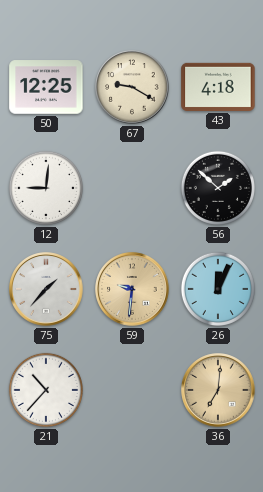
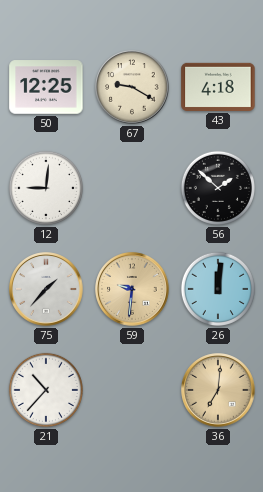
26: 12:04 -> 12:01 (218, 289)
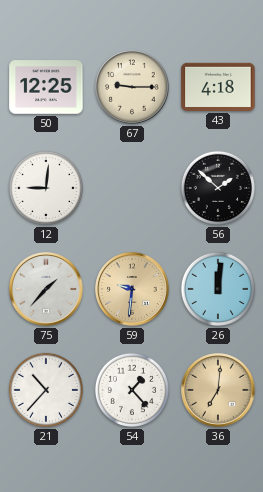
67: 9:20 -> 9:15 (132, 87)
54: none -> 1:23 (132, 390)
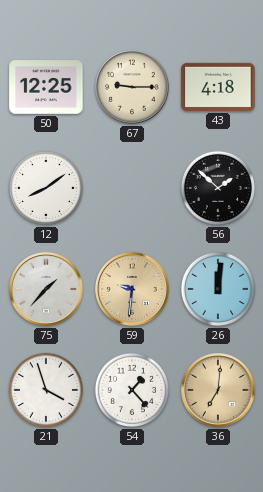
12: 9:01 -> 8:09 (46, 188)
21: 10:37 -> 3:57 (46, 390)
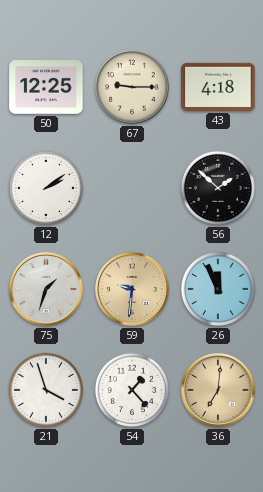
12: 8:09 -> 2:09 (46, 188)
75: 1:37 -> 1:33 (46, 289)
26: 12:01 -> 11:56 (218, 289)
